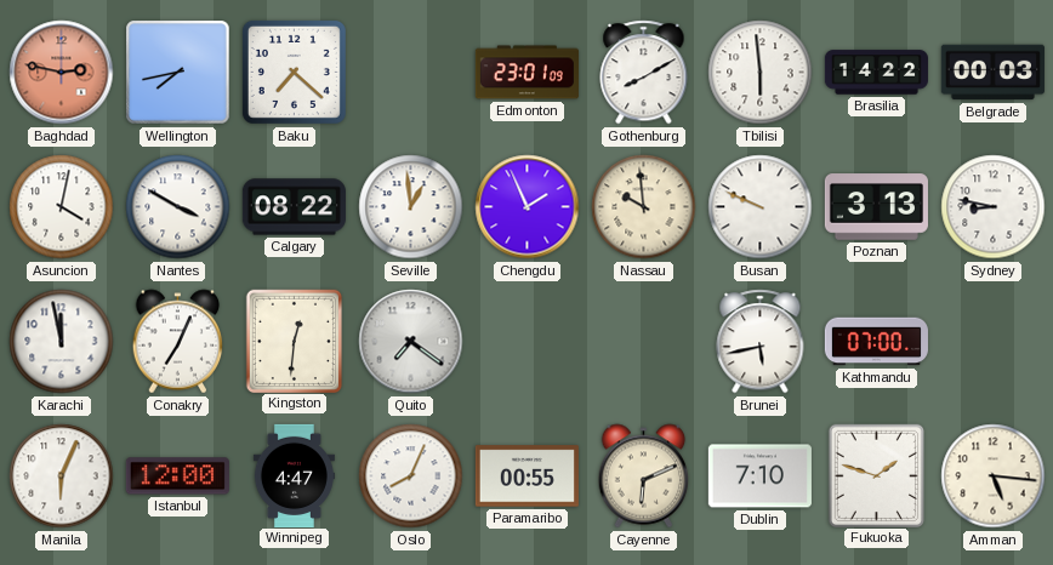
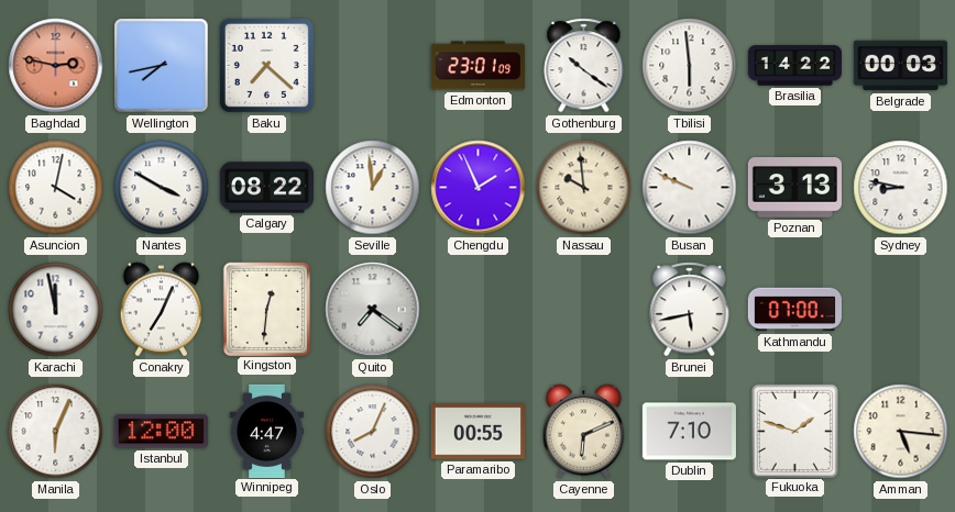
Gothenburg: 8:10 -> 10:21 (584, 66)
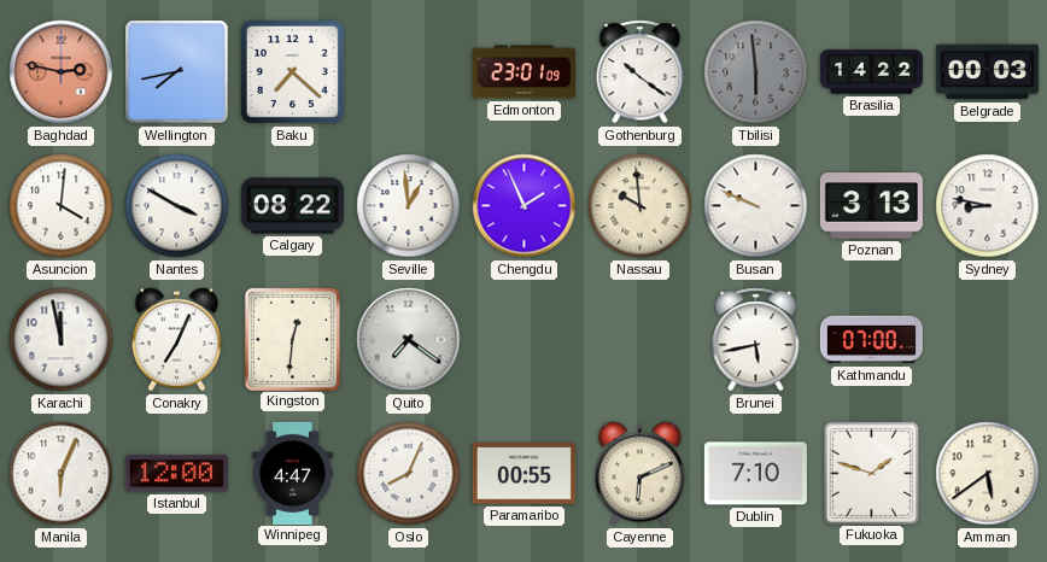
Tbilisi dial: white -> grey (756, 72)
Asuncion: 4:02 -> 4:01 (62, 206)
Amman: 5:16 -> 5:39 (988, 474)
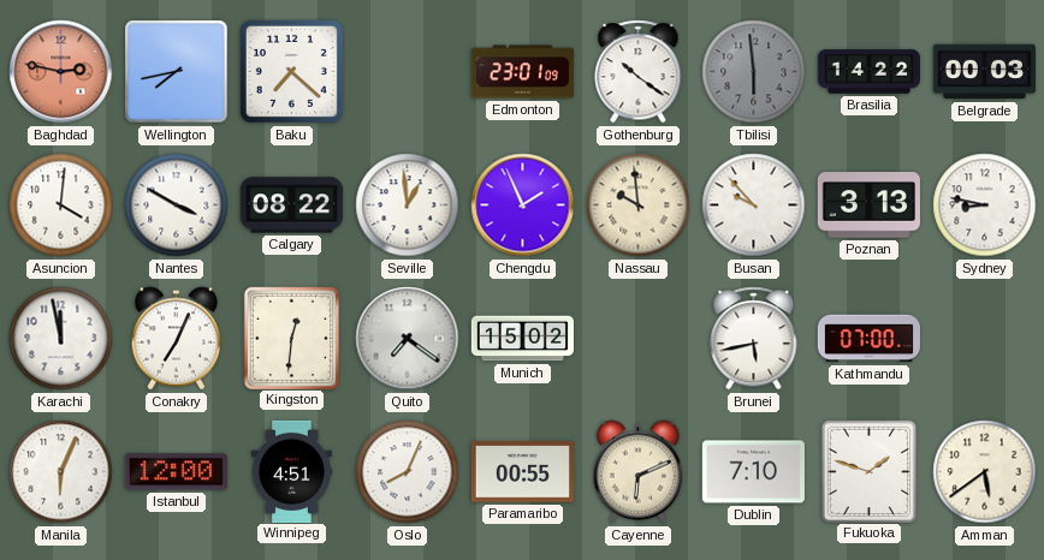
Busan: 9:49 -> 9:53 (754, 205)
Munich: none -> 15:02 (522, 339)
Winnipeg: 4:47 -> 4:51 (291, 471)
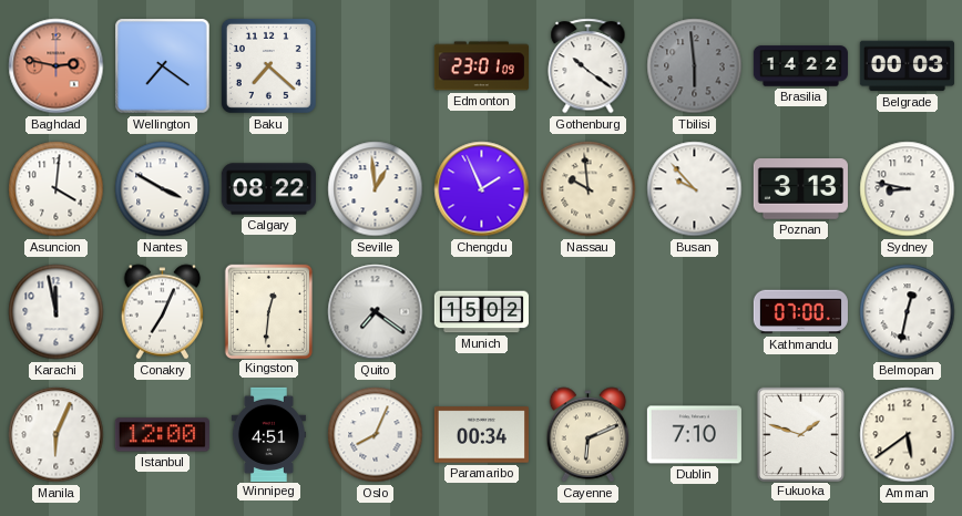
Wellington: 7:43 -> 7:21 (163, 66)
Brunei: 5:43 -> none (754, 339)
Belmopan: none -> 12:32 (908, 312)
Paramaribo: 00:55 -> 00:34 (481, 435)
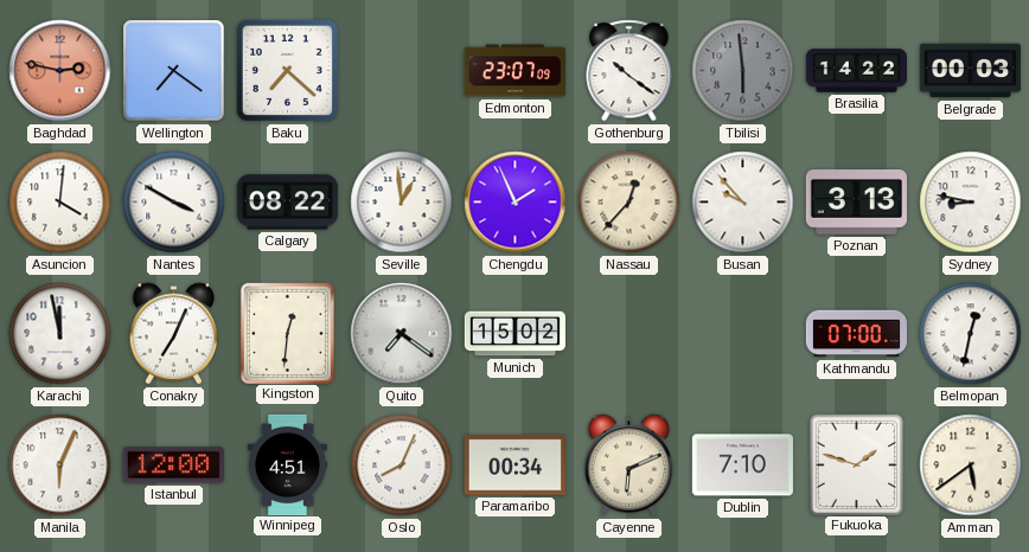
Edmonton: 23:01 -> 23:07 (514, 71)
Nassau: 9:59 -> 12:37 (629, 203)
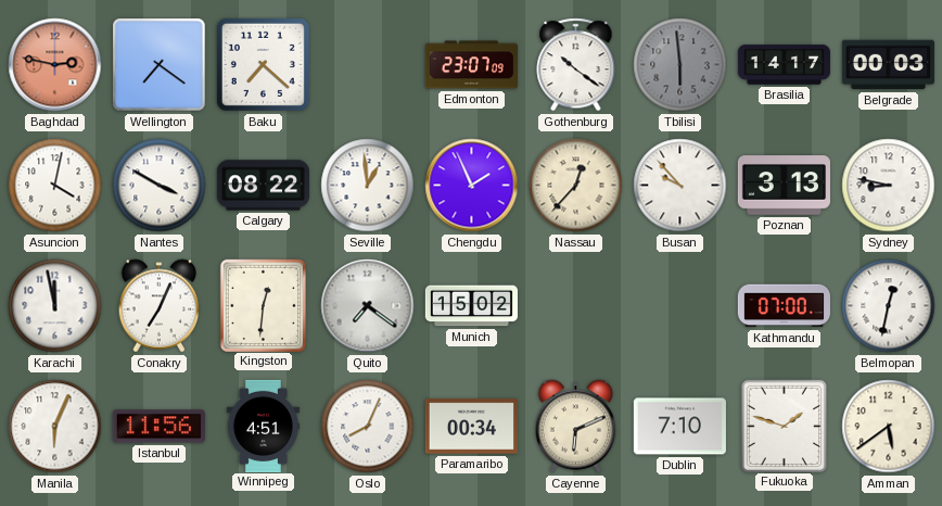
Brasilia: 14:22 -> 14:17 (784, 65)
Asuncion: 4:01 -> 4:02 (55, 186)
Istanbul: 12:00 -> 11:56 (158, 427)
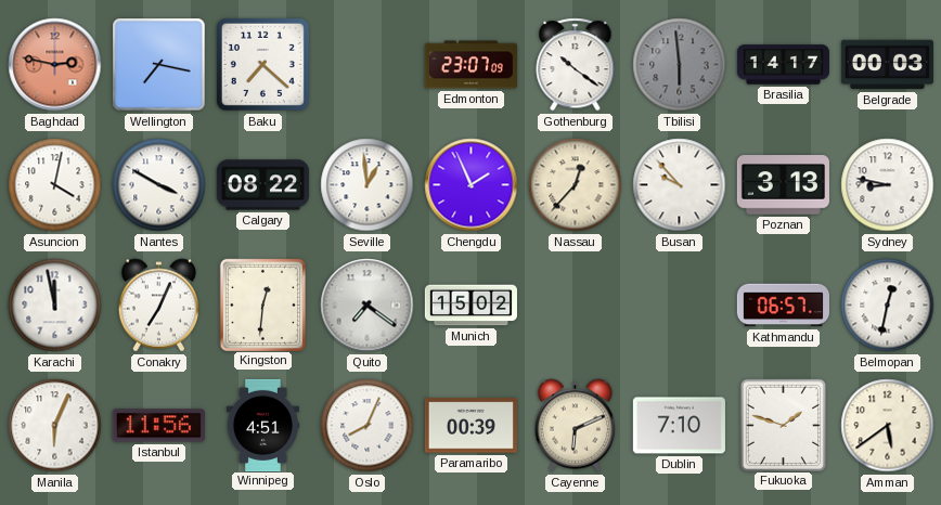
Wellington: 7:21 -> 7:17 (159, 65)
Kathmandu: 07:00 -> 06:57 (783, 306)
Paramaribo: 00:34 -> 00:39 (470, 426)
